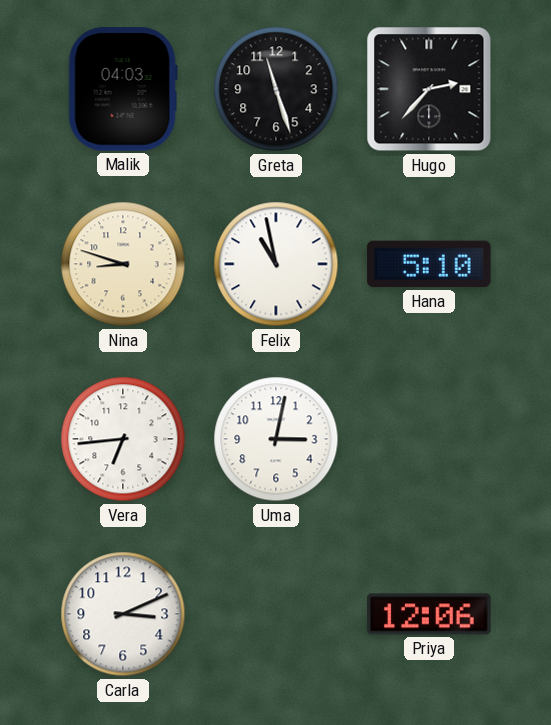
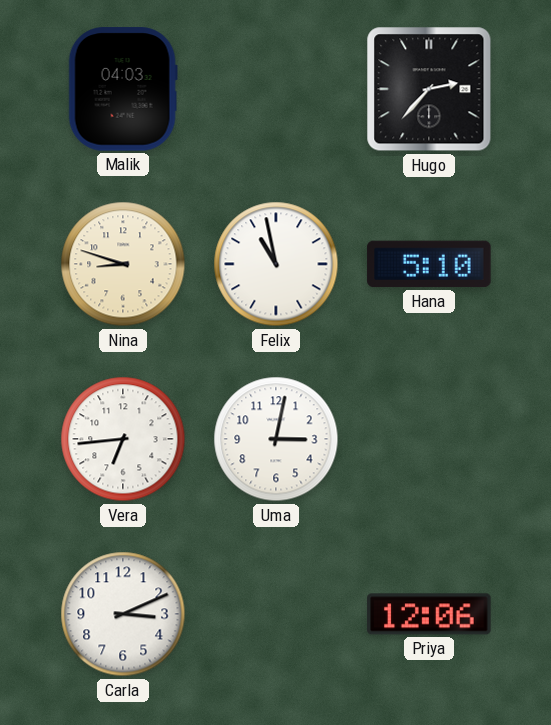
Greta: 11:27 -> none (276, 89)
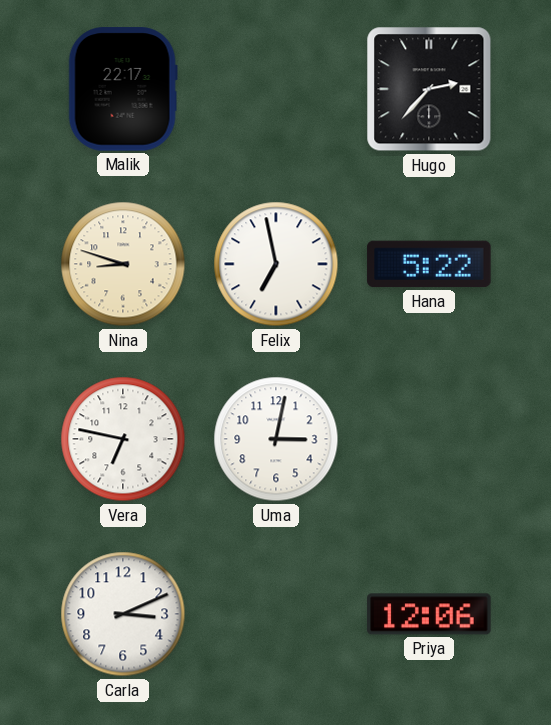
Malik: 04:03 -> 22:17 (123, 89)
Felix: 10:58 -> 6:58 (276, 264)
Hana: 5:10 -> 5:22 (429, 264)
Vera: 6:44 -> 6:47 (123, 439)
